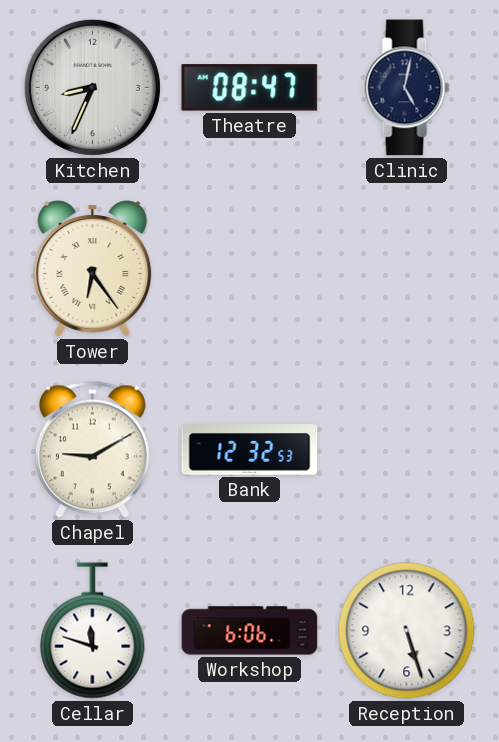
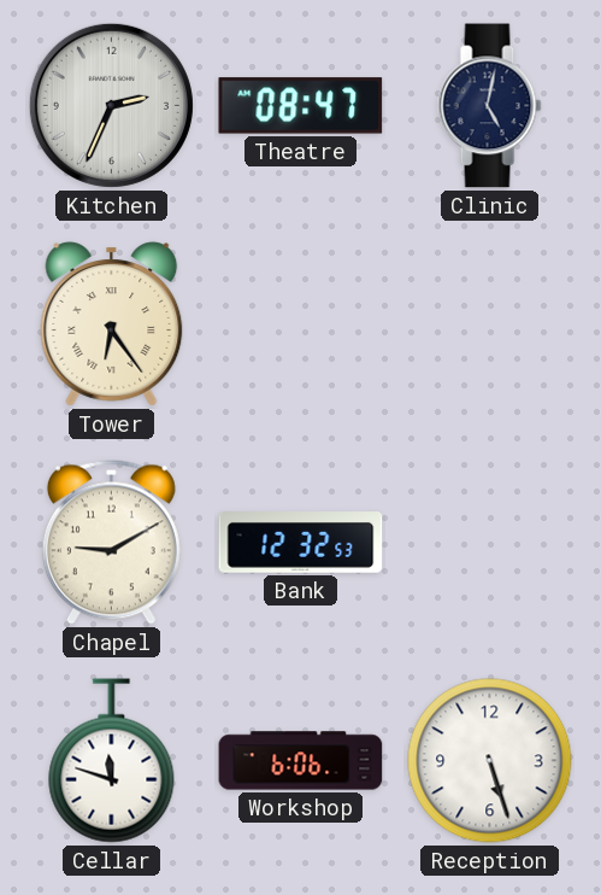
Kitchen: 8:34 -> 2:34 (111, 105)
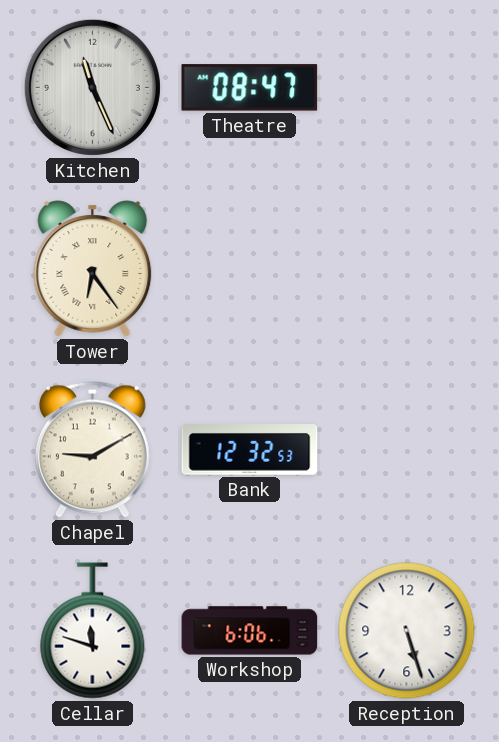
Kitchen: 2:34 -> 11:26 (92, 87)
Clinic: 5:02 -> none (490, 106)
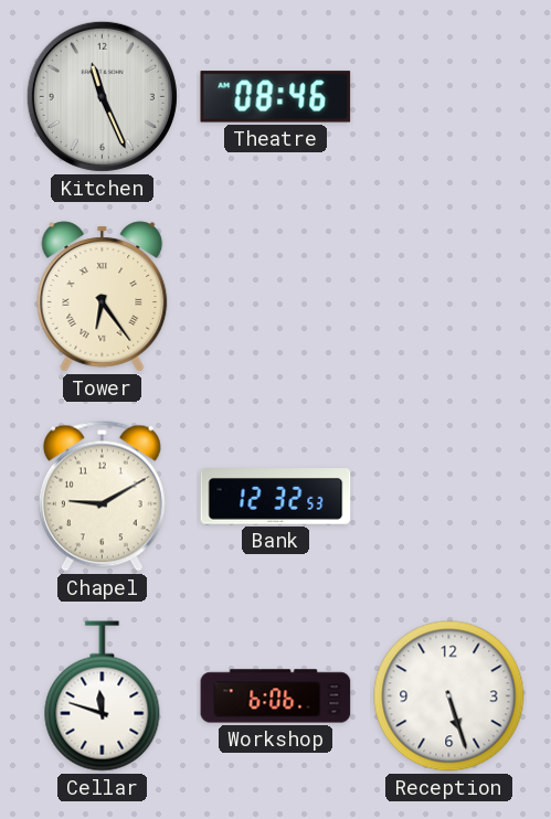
Theatre: 08:47 -> 08:46 (276, 97)
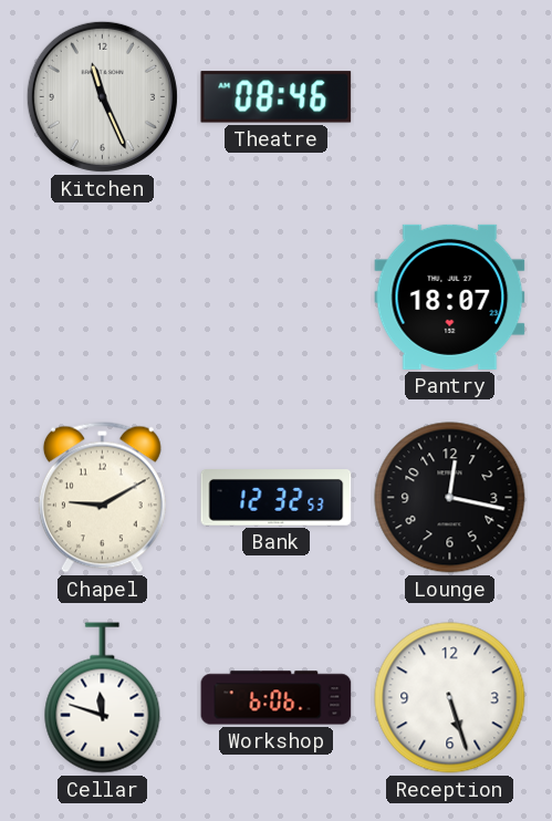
Tower: 6:24 -> none (103, 297)
Pantry: none -> 18:07 (450, 297)
Lounge: none -> 12:17 (450, 498)
